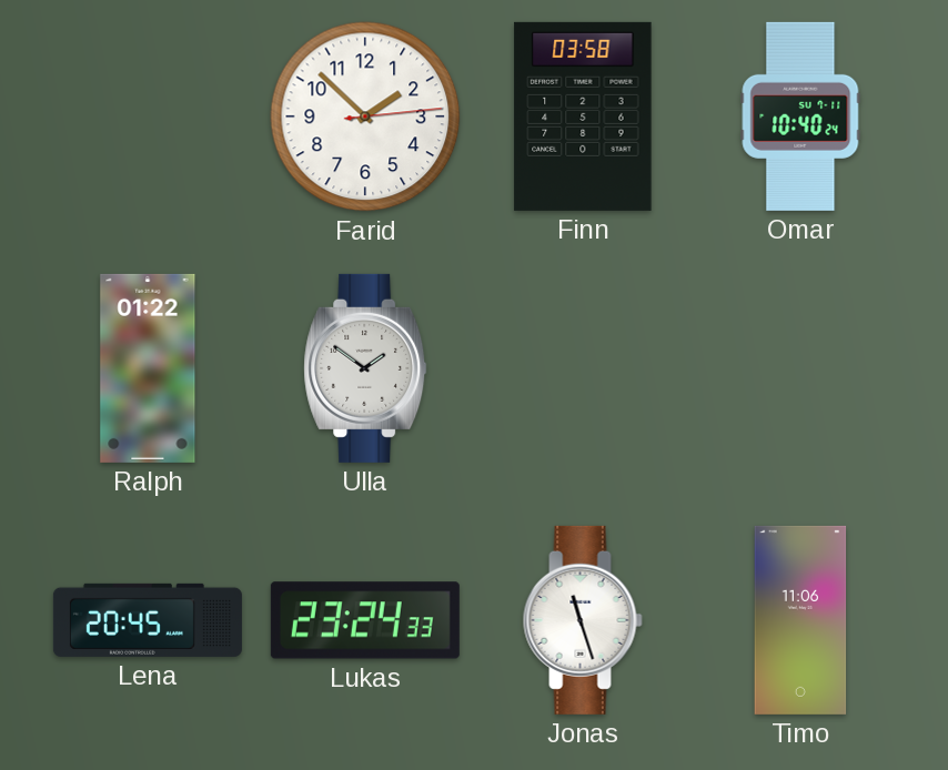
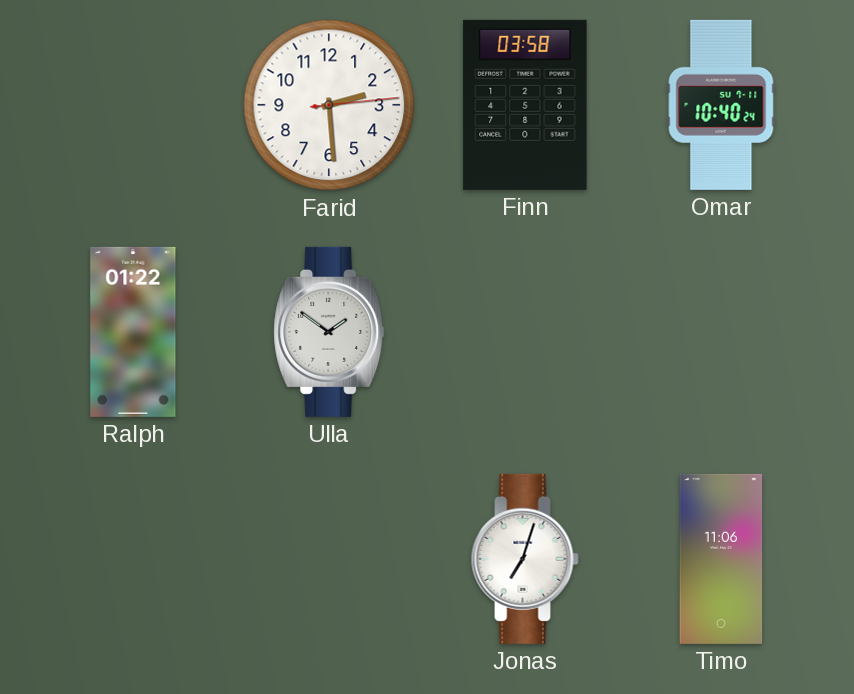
Farid: 1:52 -> 2:29 (329, 105)
Lena: 20:45 -> none (148, 620)
Lukas: 23:24 -> none (365, 620)
Jonas: 11:27 -> 7:03 (525, 559)
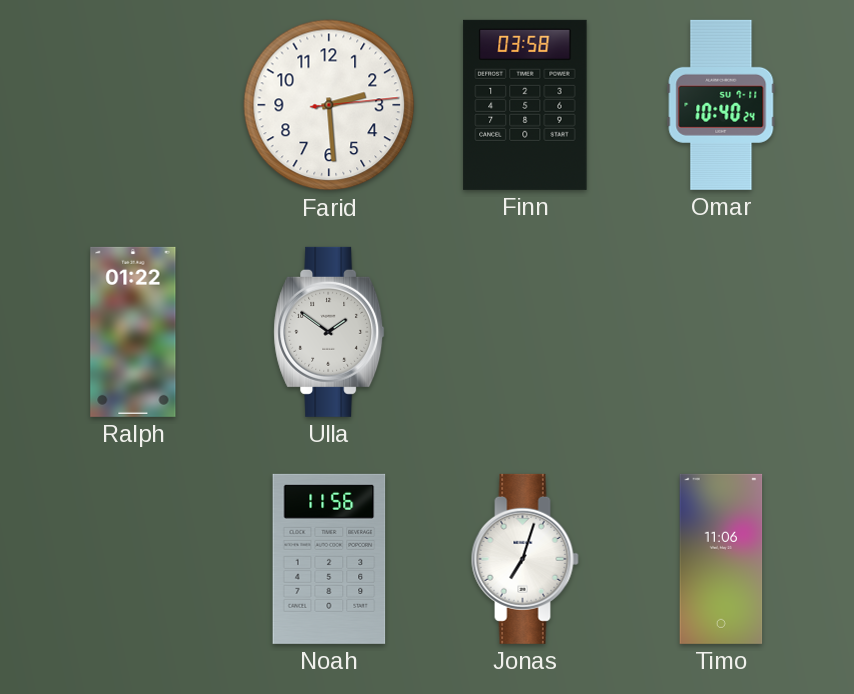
Noah: none -> 11:56 (329, 559)
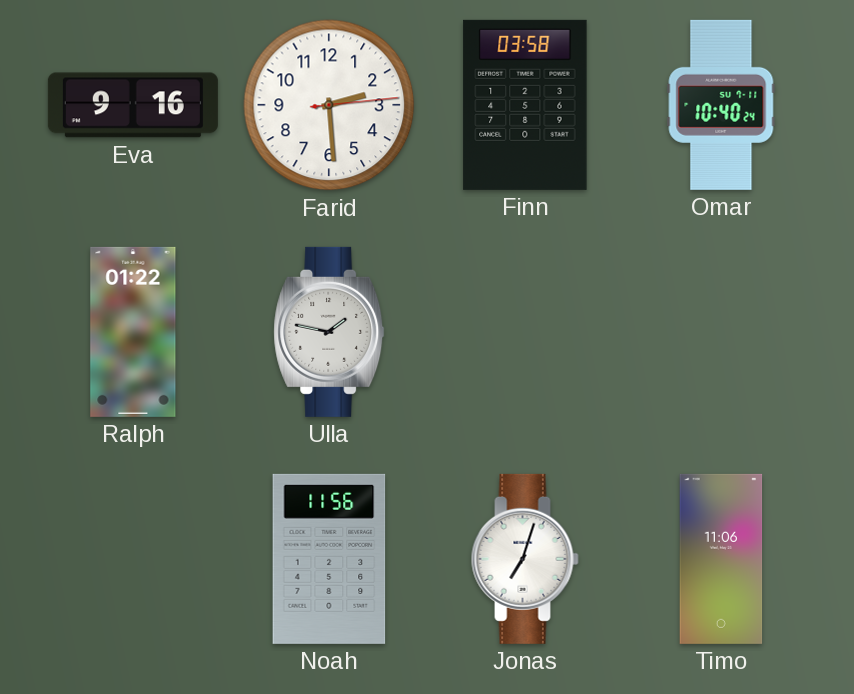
Eva: none -> 9:16 (133, 105)
Ulla: 1:51 -> 1:47 (329, 332)
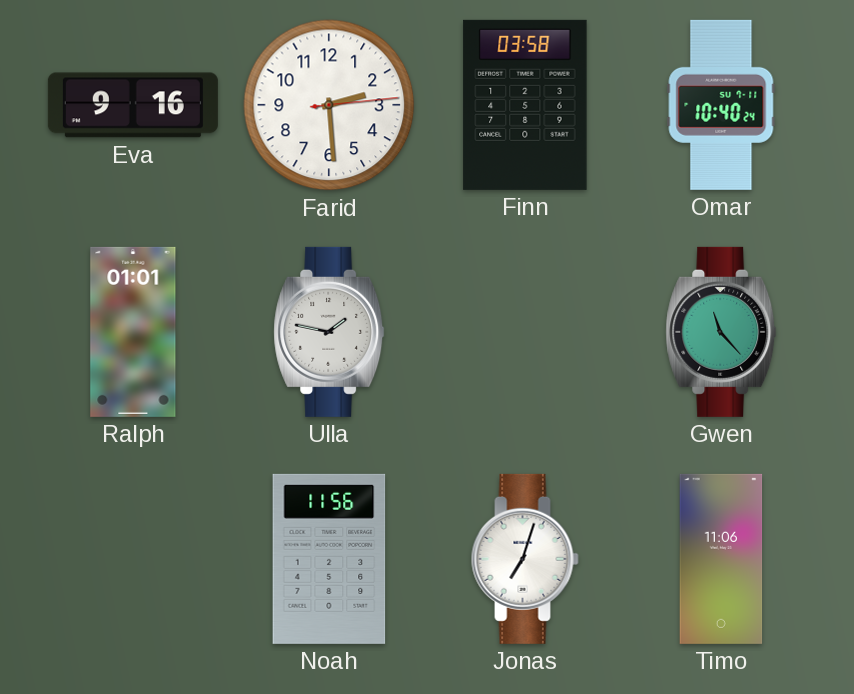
Ralph: 01:22 -> 01:01 (133, 332)
Gwen: none -> 11:23 (721, 332)
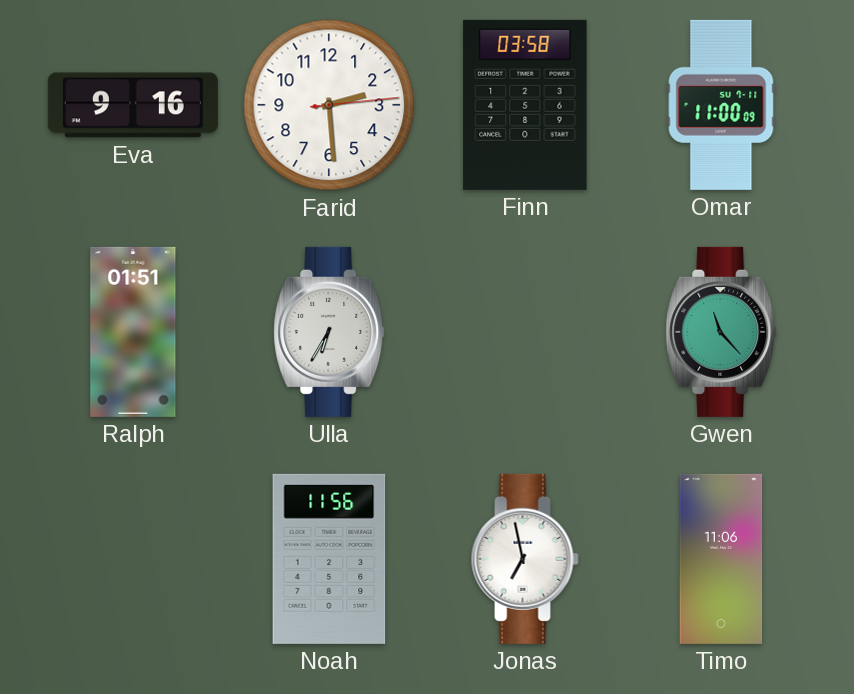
Omar: 10:40 -> 11:00 (721, 105)
Ralph: 01:01 -> 01:51 (133, 332)
Ulla: 1:47 -> 6:35 (329, 332)
Jonas: 7:03 -> 6:58 (525, 559)
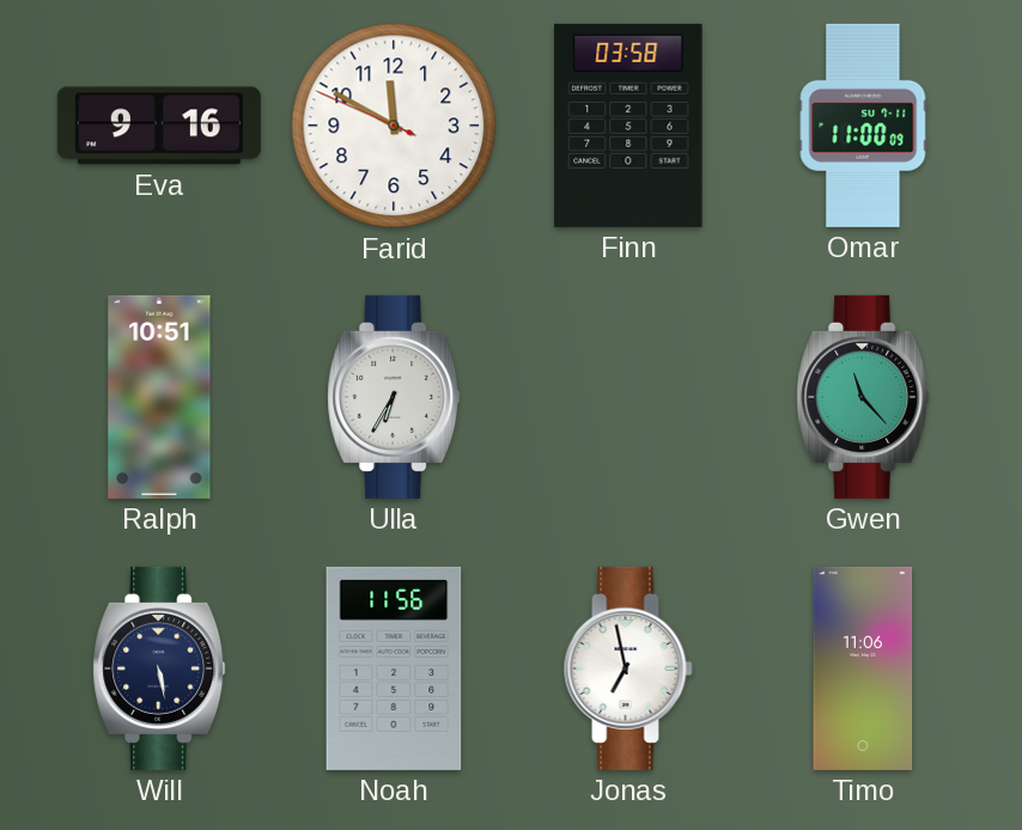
Farid: 2:29 -> 11:49 (394, 126)
Ralph: 01:51 -> 10:51 (159, 397)
Will: none -> 5:28 (159, 669)
